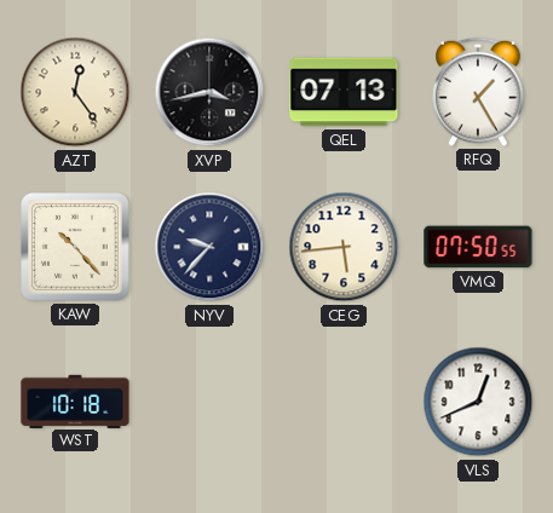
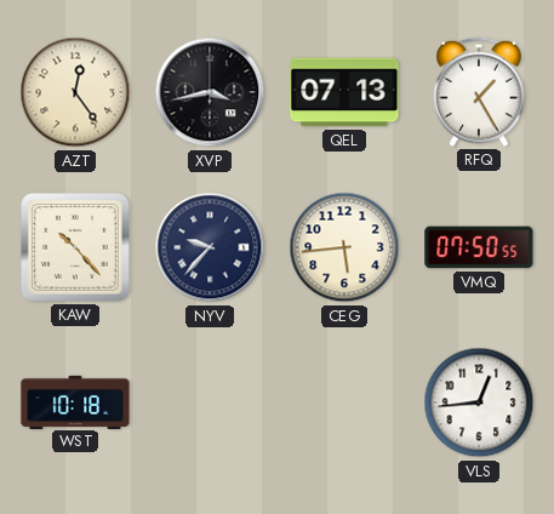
VLS: 12:41 -> 12:44 (479, 402)
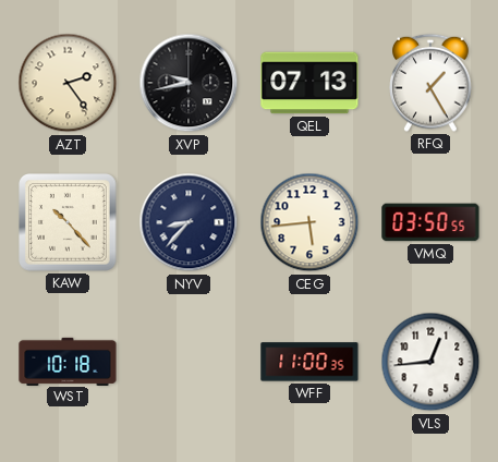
AZT: 12:24 -> 2:24 (68, 83)
XVP: 3:43 -> 9:43 (189, 83)
NYV: 9:37 -> 8:37 (189, 222)
VMQ: 07:50 -> 03:50 (430, 222)
WFF: none -> 11:00 (309, 362)
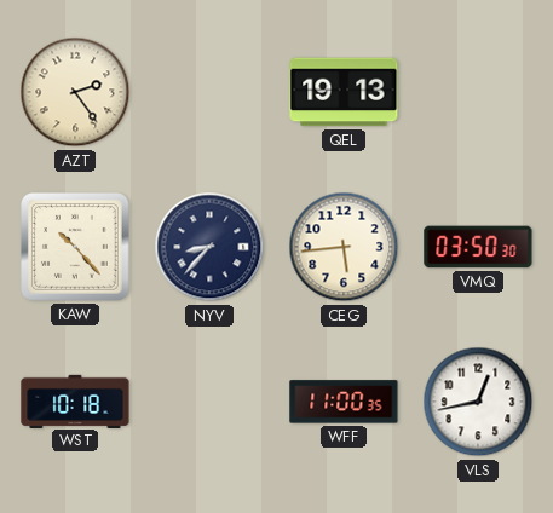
XVP: 9:43 -> none (189, 83)
QEL: 07:13 -> 19:13 (344, 92)
RFQ: 1:25 -> none (430, 83)
VMQ: 03:50:55 -> 03:50:30 (478, 247)
VLS: 12:44 -> 12:43 (478, 402)
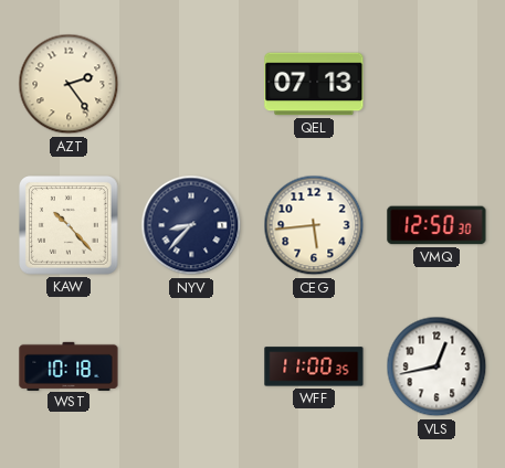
QEL: 19:13 -> 07:13 (314, 84)
VMQ: 03:50 -> 12:50 (436, 225)
